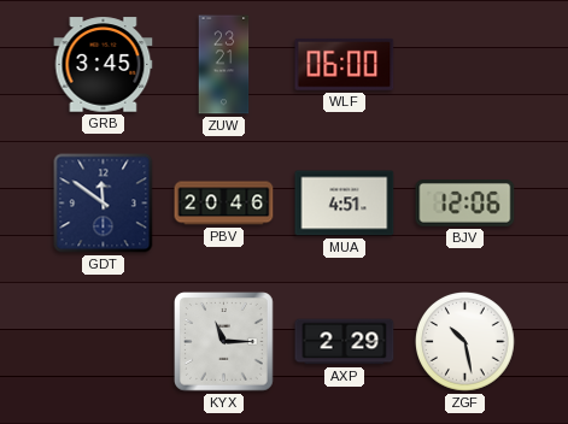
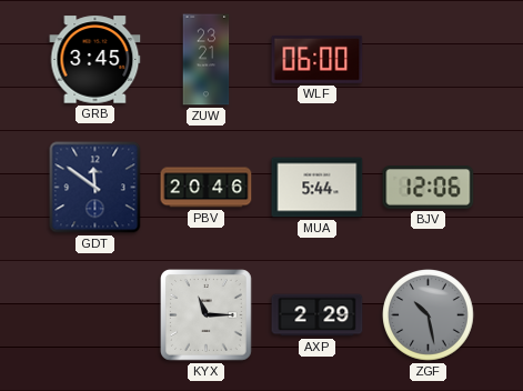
MUA: 4:51 -> 5:44 (318, 188)
ZGF dial: white -> grey (429, 315)
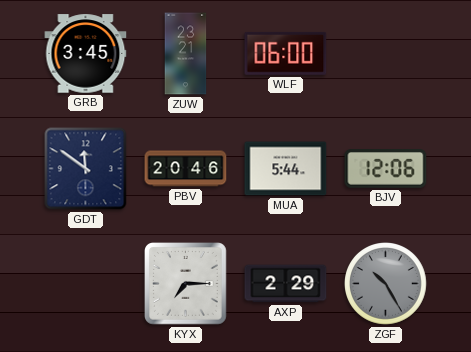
KYX: 11:15 -> 7:15 (186, 284)
ZGF: 10:28 -> 10:25 (386, 284)
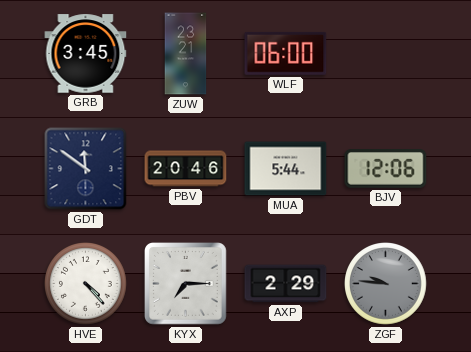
HVE: none -> 4:23 (86, 284)
ZGF: 10:25 -> 9:46 (386, 284)
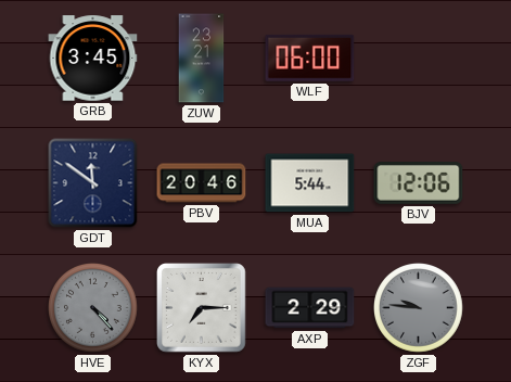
HVE dial: white -> grey (93, 308)
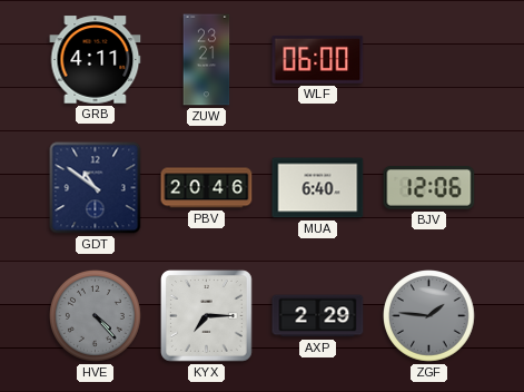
GRB: 3:45 -> 4:11 (96, 60)
GDT: 11:51 -> 10:51 (96, 188)
MUA: 5:44 -> 6:40 (318, 188)
ZGF: 9:46 -> 1:46 (429, 316)
